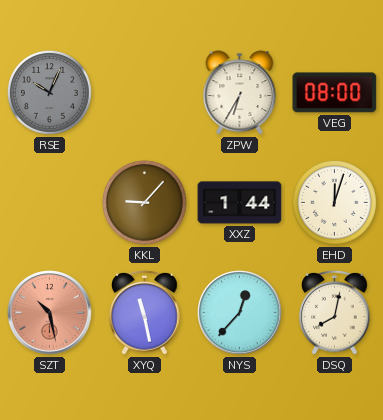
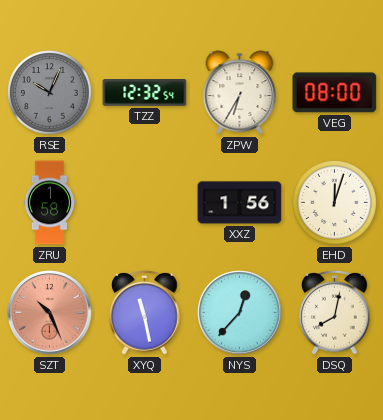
TZZ: none -> 12:32 (145, 93)
ZRU: none -> 1:58 (49, 203)
KKL: 9:07 -> none (145, 203)
XXZ: 1:44 -> 1:56 (240, 203)
SZT: 10:28 -> 10:26 (50, 313)
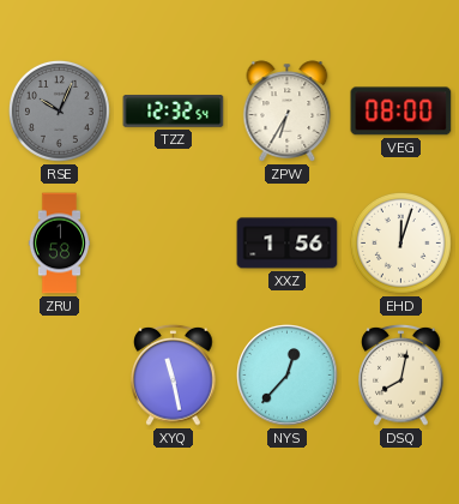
SZT: 10:26 -> none (50, 313)
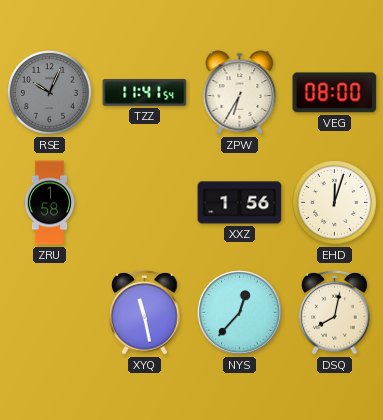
TZZ: 12:32 -> 11:41 (145, 93)
